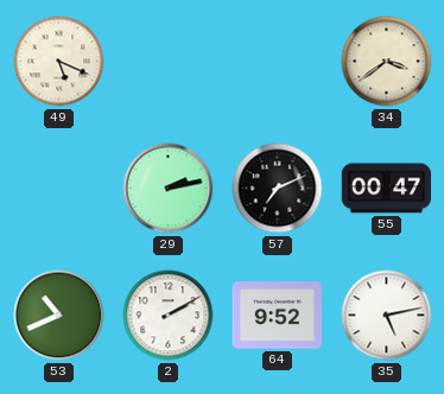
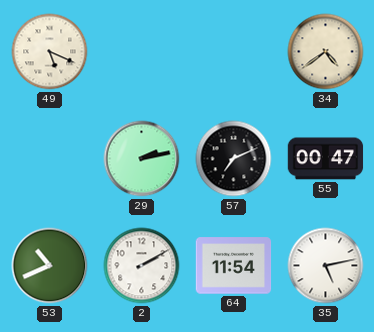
34: 3:39 -> 4:39 (326, 52)
64: 9:52 -> 11:54 (234, 266)
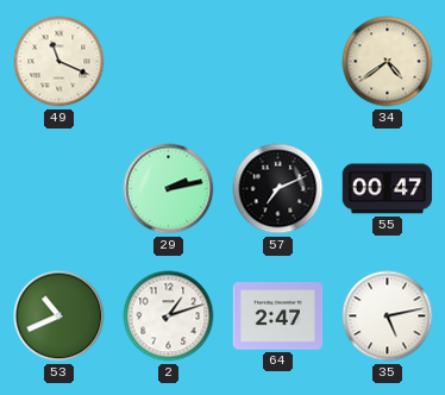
49: 5:19 -> 11:19 (59, 62)
2: 2:10 -> 1:12 (169, 316)
64: 11:54 -> 2:47 (278, 316)
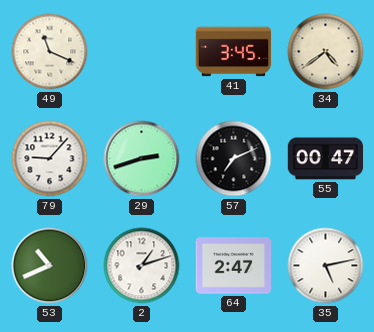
41: none -> 3:45 (234, 52)
79: none -> 9:07 (50, 159)
29: 2:13 -> 2:42 (142, 159)
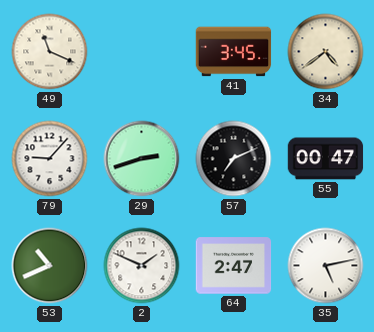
2: 1:12 -> 1:49 (142, 266)
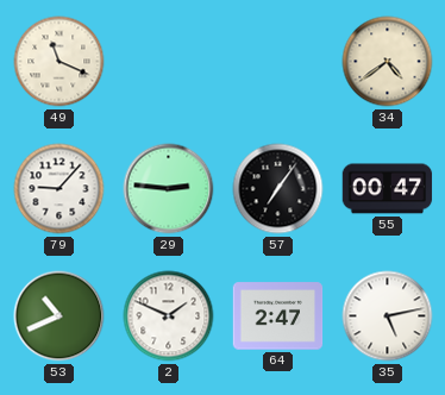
41: 3:45 -> none (234, 52)
29: 2:42 -> 2:46 (169, 189)
57: 7:11 -> 7:06 (278, 189)
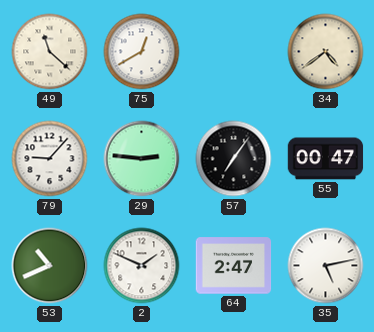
49: 11:19 -> 11:22 (50, 52)
75: none -> 12:40 (142, 52)
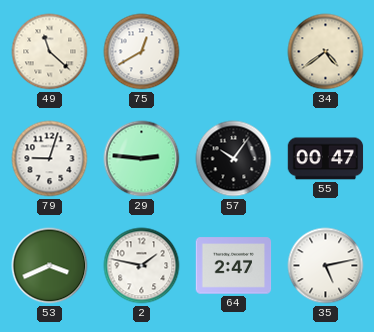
79: 9:07 -> 9:03 (50, 159)
57: 7:06 -> 10:06 (234, 159)
53: 10:41 -> 3:41 (50, 266)
2: 1:49 -> 1:47 (142, 266)
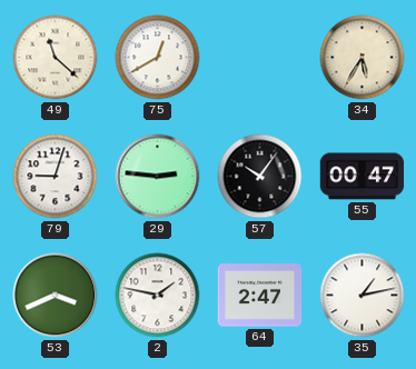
34: 4:39 -> 5:35 (363, 58)
35: 5:13 -> 1:13 (363, 296)
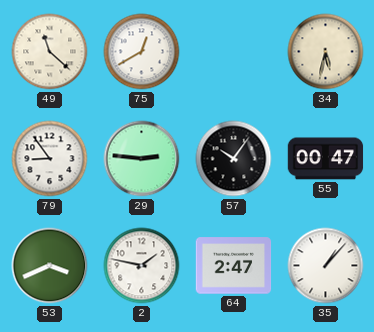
34: 5:35 -> 5:32 (326, 52)
79: 9:03 -> 8:54 (50, 159)
35: 1:13 -> 1:07 (326, 266)
